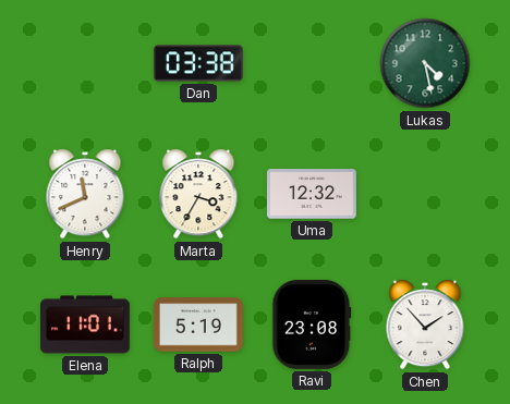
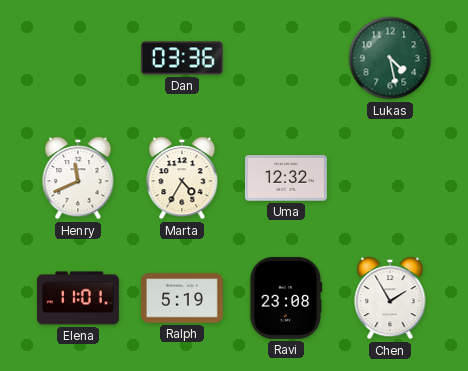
Dan: 03:38 -> 03:36 (182, 58)
Marta: 3:35 -> 4:35 (182, 178)
Chen: 1:53 -> 1:55 (390, 298)
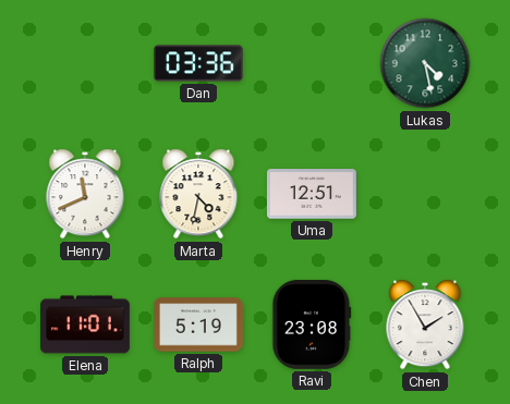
Marta: 4:35 -> 4:32 (198, 194)
Uma: 12:32 -> 12:51 (312, 194)
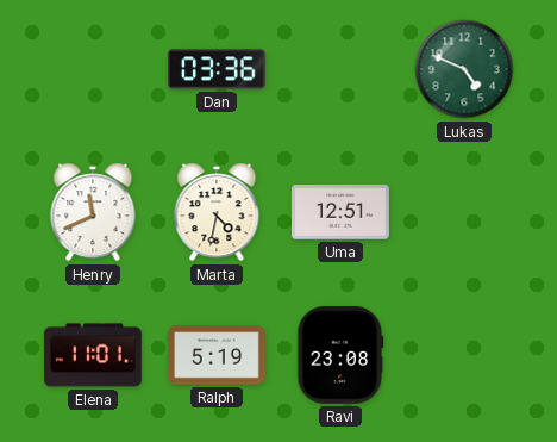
Lukas: 4:28 -> 4:49 (464, 69)
Chen: 1:55 -> none (425, 325)
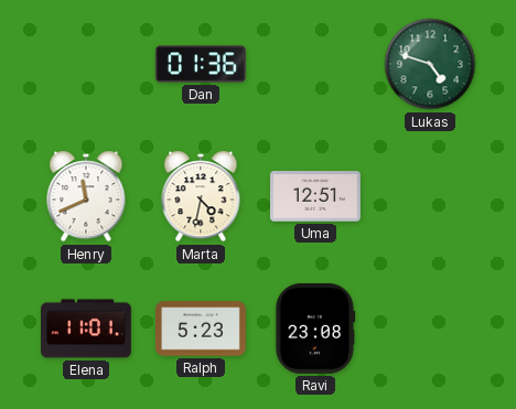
Dan: 03:36 -> 01:36 (201, 64)
Lukas: 4:49 -> 4:48 (430, 64)
Ralph: 5:19 -> 5:23 (201, 329)
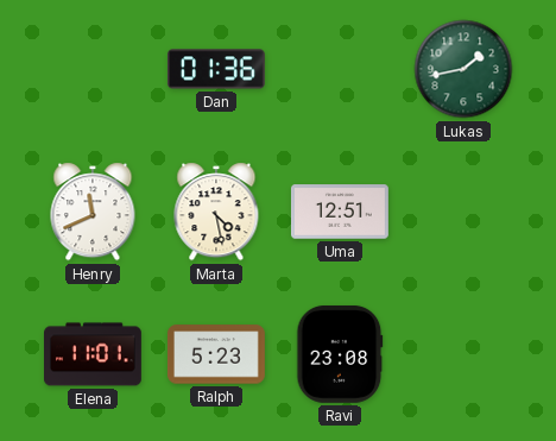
Lukas: 4:48 -> 1:43 (463, 69)
Marta: 4:32 -> 4:28 (216, 212)
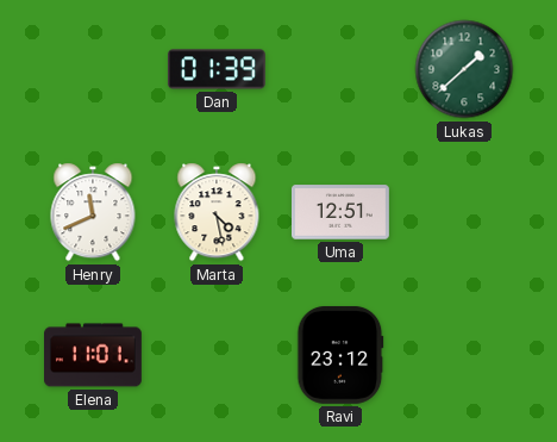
Dan: 01:36 -> 01:39 (217, 69)
Lukas: 1:43 -> 1:38 (464, 69)
Ralph: 5:23 -> none (216, 354)
Ravi: 23:08 -> 23:12 (340, 355)
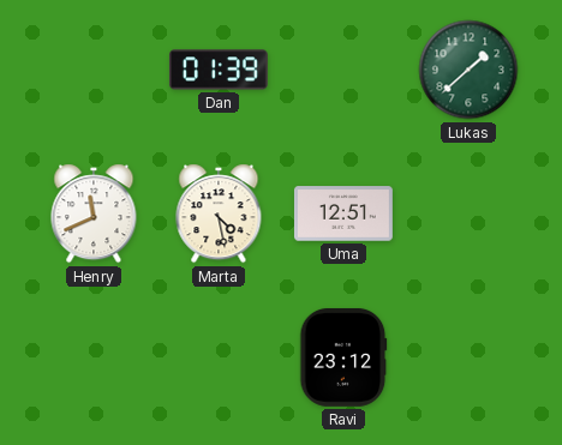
Elena: 11:01 -> none (94, 355)
